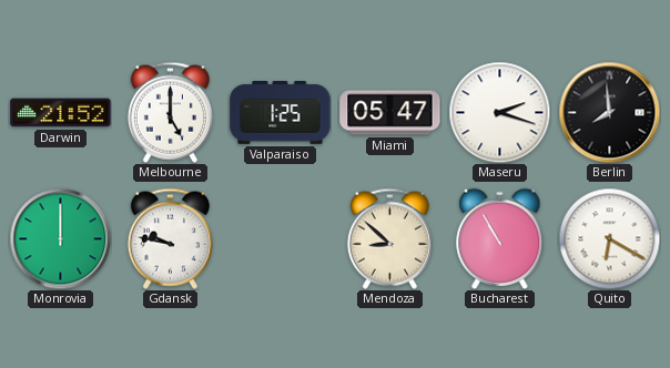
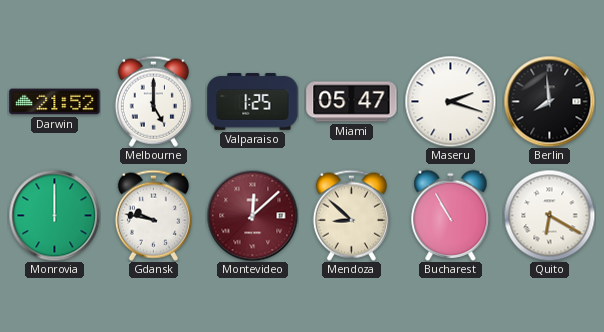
Montevideo: none -> 12:08 (252, 215)
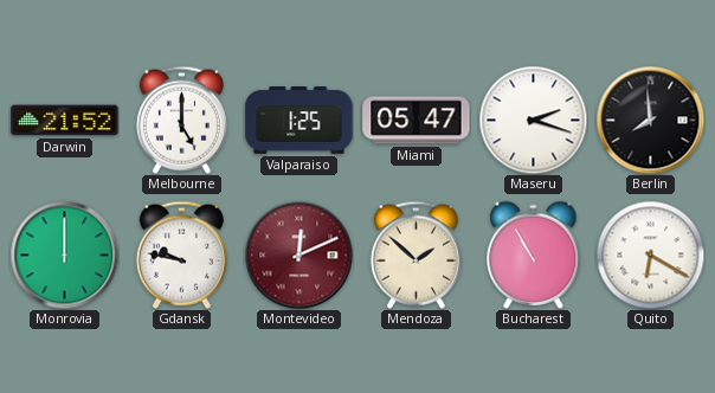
Montevideo: 12:08 -> 12:11 (298, 255)
Mendoza: 8:52 -> 1:52 (416, 255)
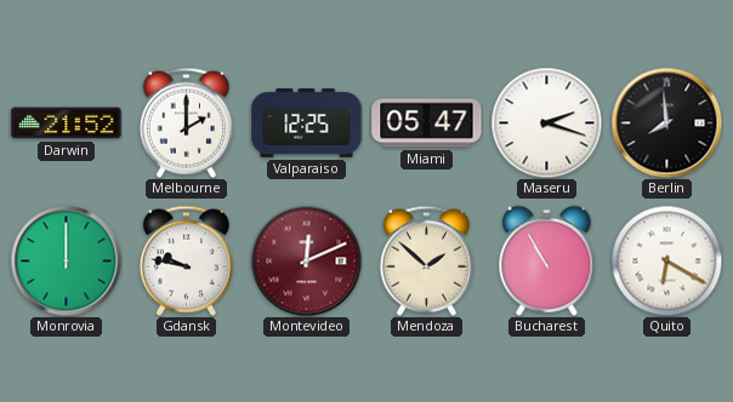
Melbourne: 5:00 -> 2:00 (186, 122)
Valparaiso: 1:25 -> 12:25 (307, 124)
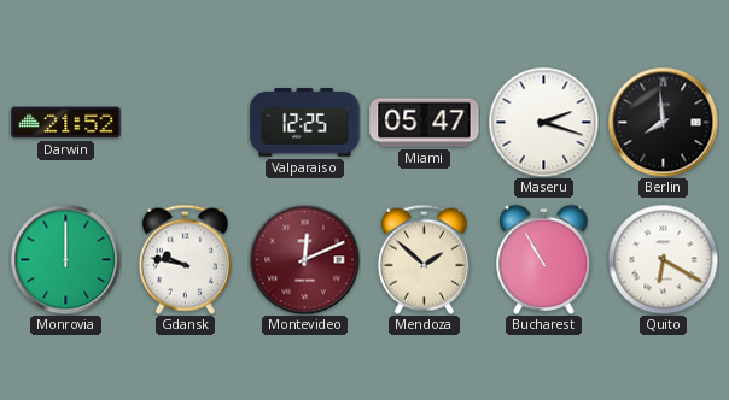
Melbourne: 2:00 -> none (186, 122)
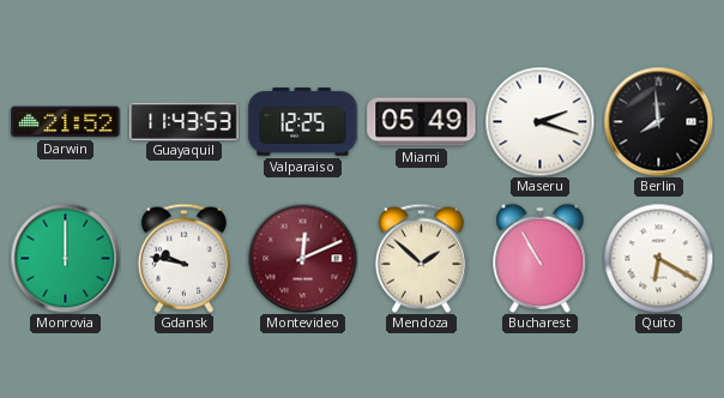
Guayaquil: none -> 11:43 (185, 121)
Miami: 05:47 -> 05:49 (422, 122)
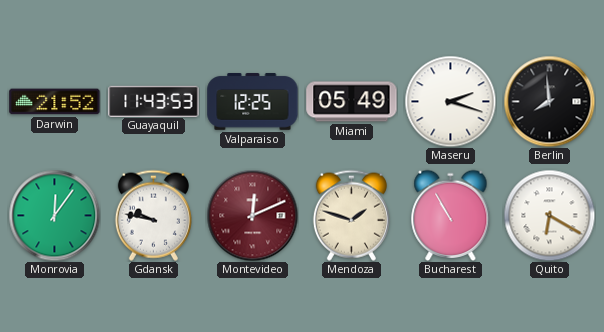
Monrovia: 12:00 -> 12:06 (54, 215)
Mendoza: 1:52 -> 1:48 (351, 215)
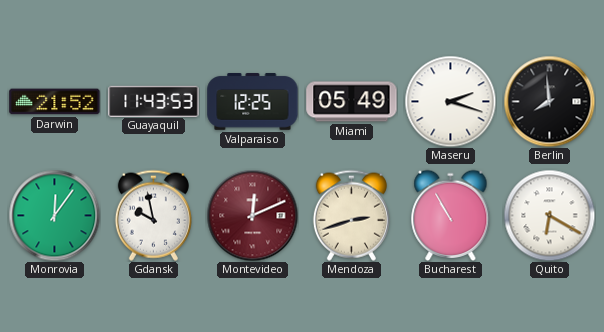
Gdansk: 9:47 -> 9:58 (153, 215)
Mendoza: 1:48 -> 2:42 (351, 215)
